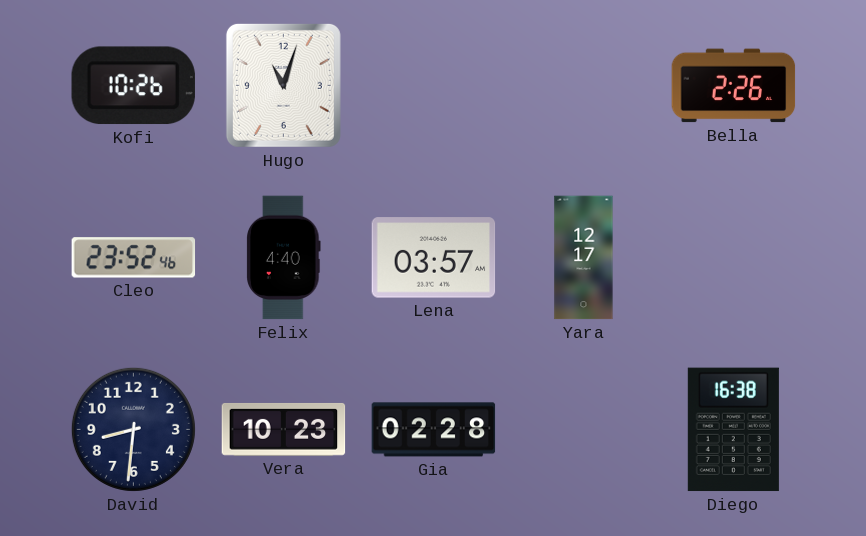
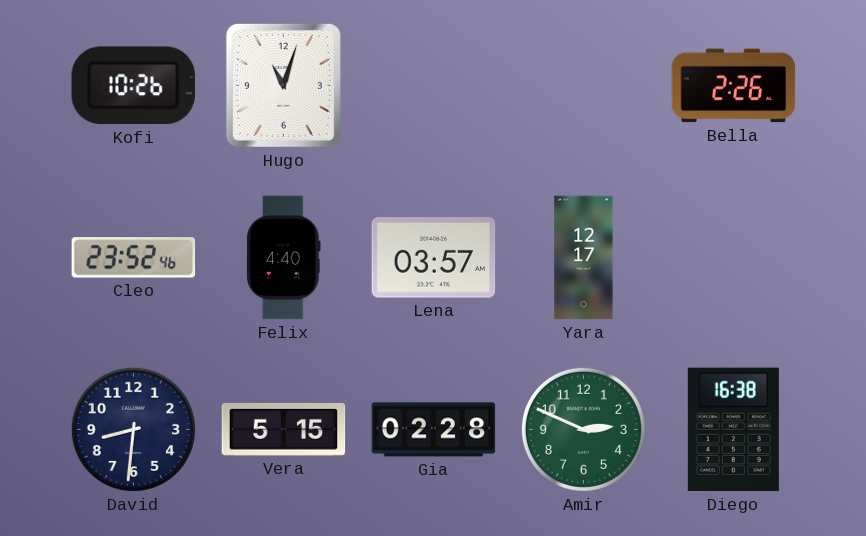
Vera: 10:23 -> 5:15 (284, 429)
Amir: none -> 2:49 (583, 429)
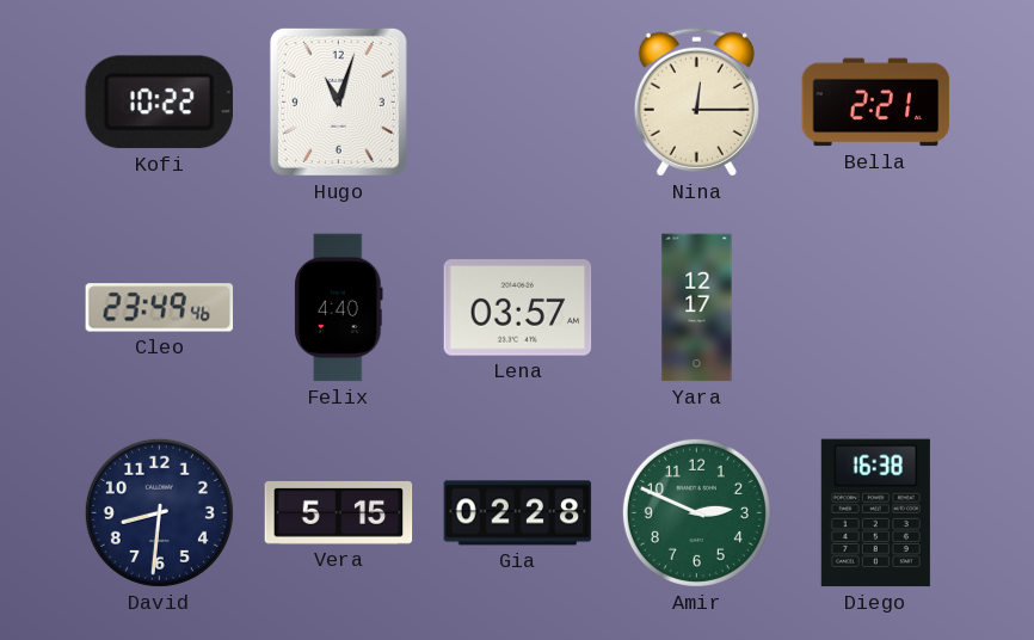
Kofi: 10:26 -> 10:22 (159, 103)
Nina: none -> 12:15 (696, 101)
Bella: 2:26 -> 2:21 (876, 103)
Cleo: 23:52 -> 23:49 (160, 308)
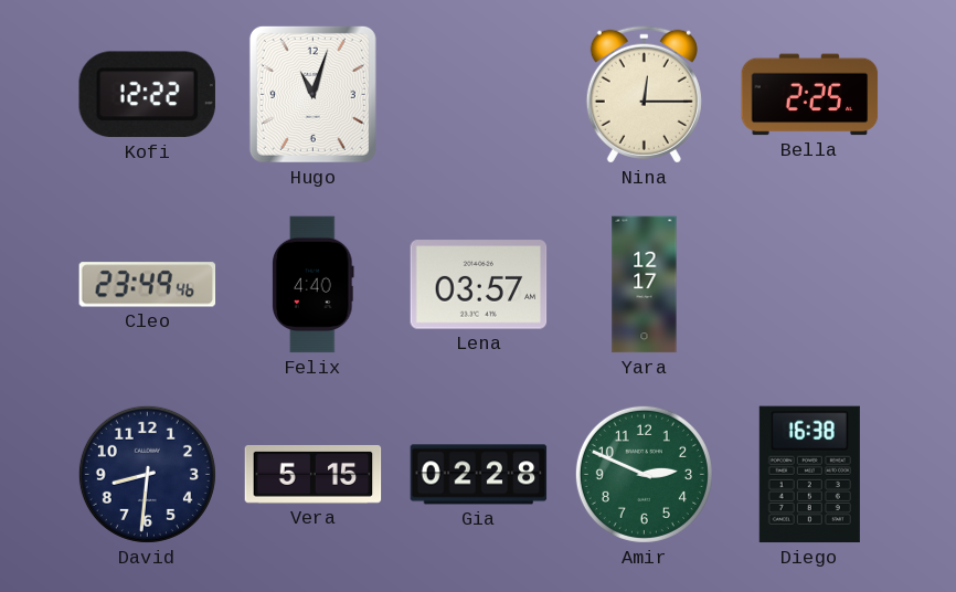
Kofi: 10:22 -> 12:22 (147, 95)
Bella: 2:21 -> 2:25 (810, 95)
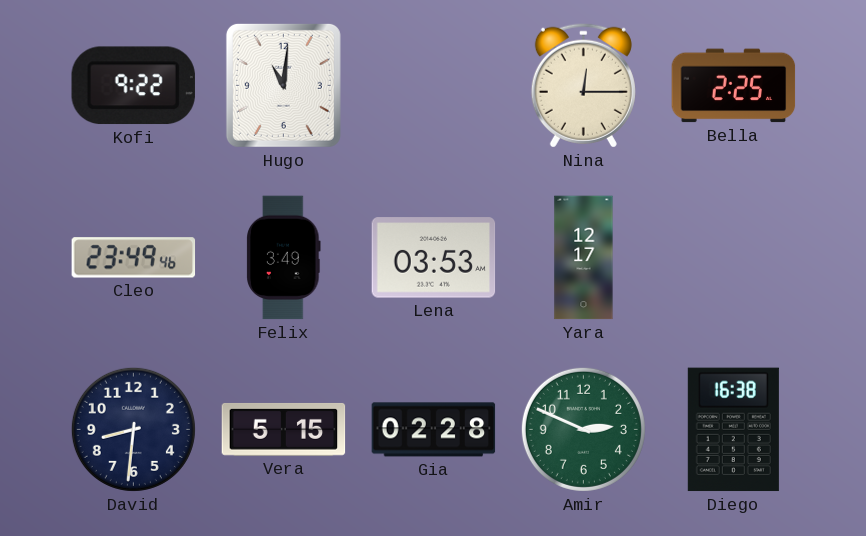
Kofi: 12:22 -> 9:22 (133, 86)
Hugo: 11:03 -> 11:01 (283, 85)
Felix: 4:40 -> 3:49 (284, 258)
Lena: 03:57 -> 03:53 (434, 258)
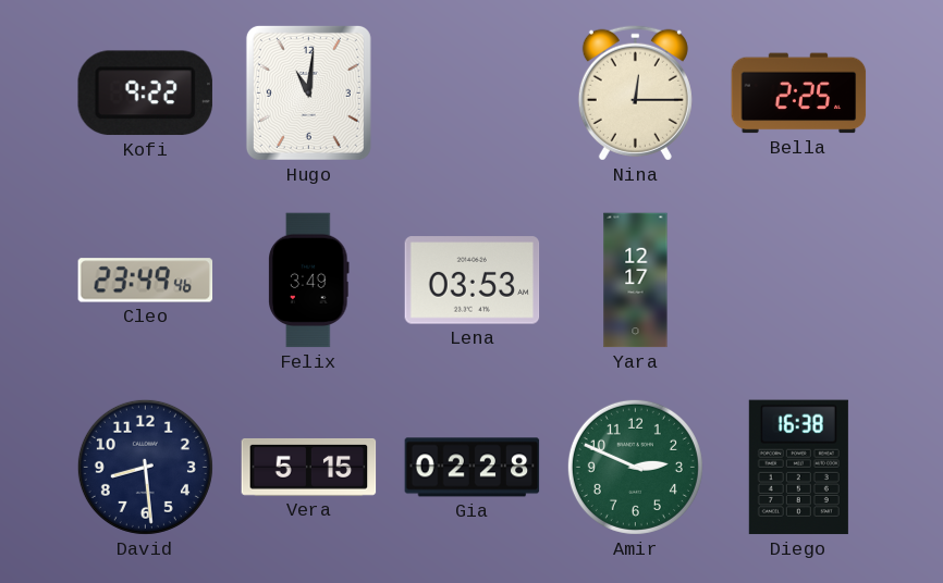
David: 8:31 -> 8:29 (145, 467)
